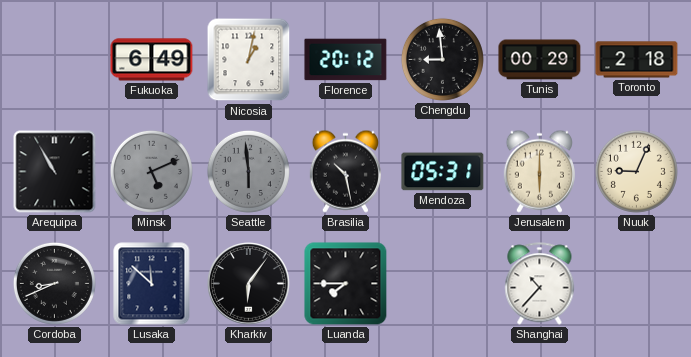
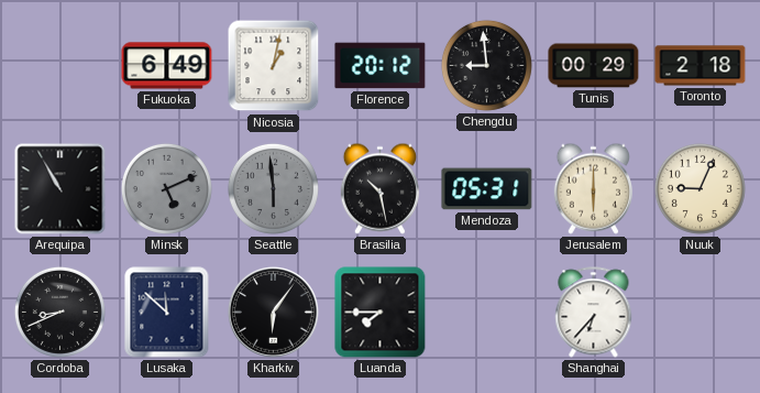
Shanghai: 10:37 -> 6:37 (594, 313)
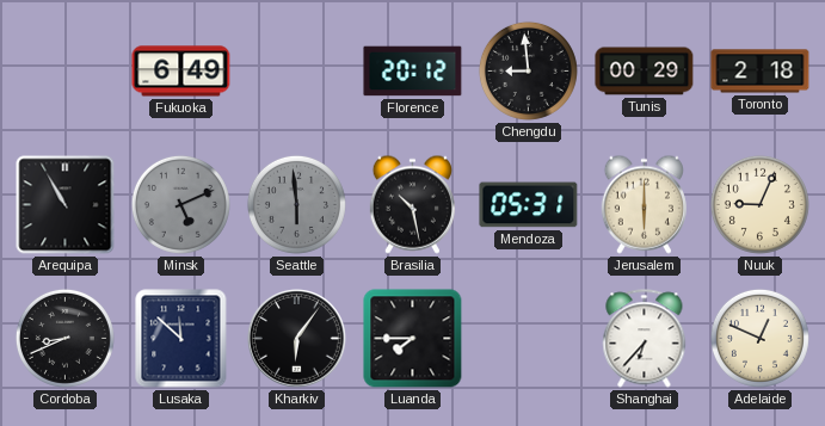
Nicosia: 1:02 -> none (274, 66)
Adelaide: none -> 12:49 (759, 338)
